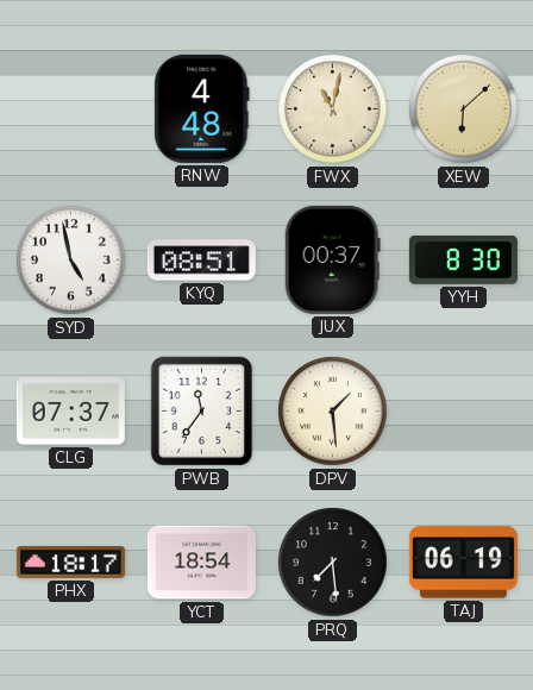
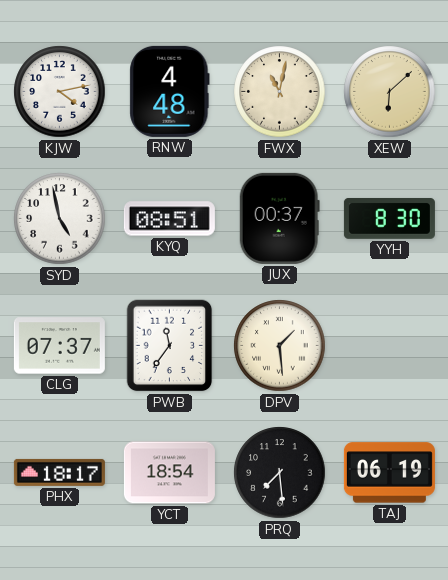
KJW: none -> 4:13 (60, 92)
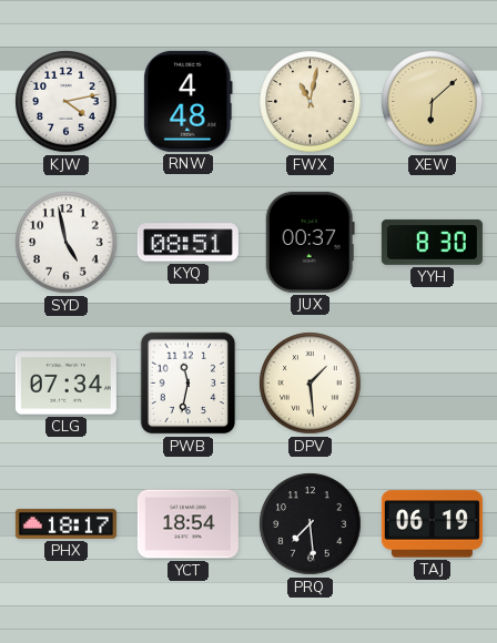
CLG: 07:37 -> 07:34 (65, 384)
PWB: 11:36 -> 11:32 (189, 384)
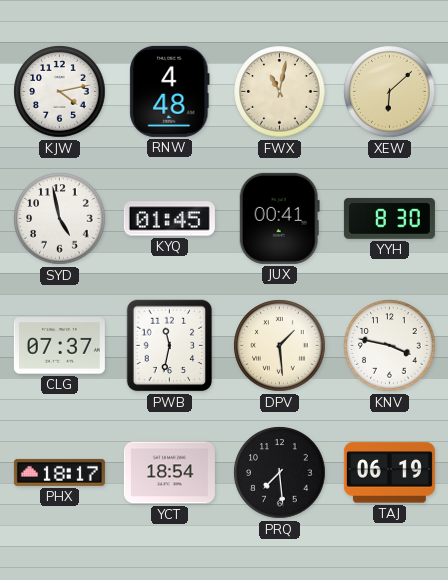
KYQ: 08:51 -> 01:45 (169, 219)
JUX: 00:37 -> 00:41 (279, 218)
CLG: 07:34 -> 07:37 (59, 346)
KNV: none -> 3:47 (390, 346)
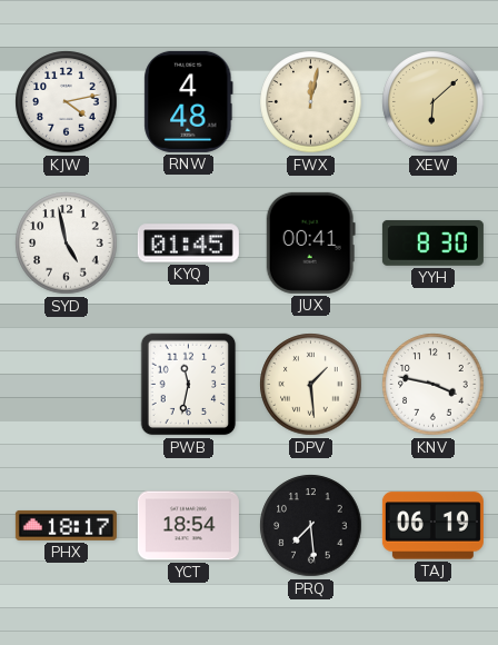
FWX: 11:02 -> 12:02 (311, 102)
CLG: 07:37 -> none (59, 346)
